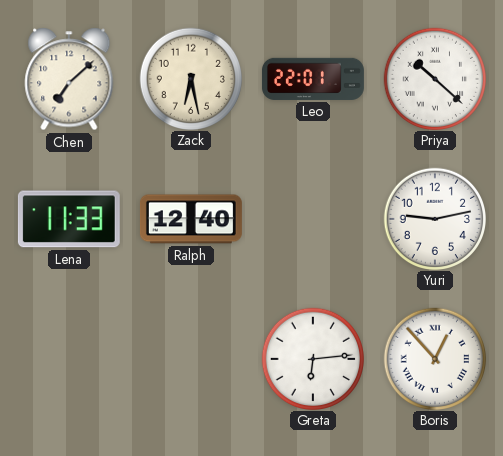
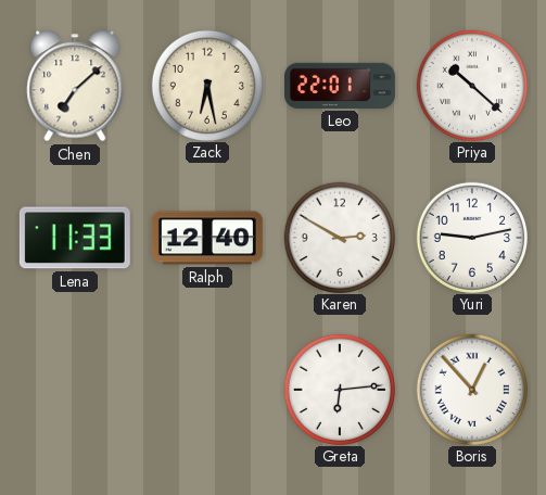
Karen: none -> 2:50 (339, 237)
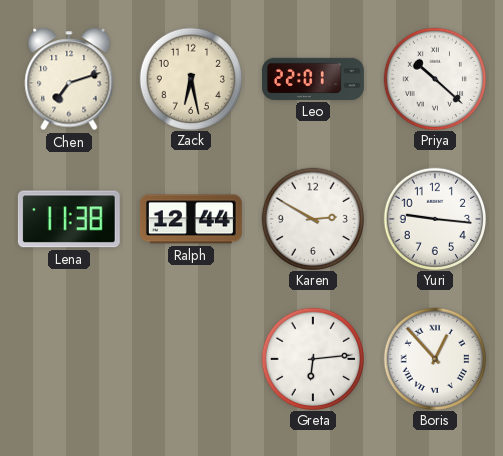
Chen: 7:08 -> 7:12 (69, 79)
Lena: 11:33 -> 11:38 (69, 219)
Ralph: 12:40 -> 12:44 (191, 219)
Yuri: 9:13 -> 9:16 (434, 218)
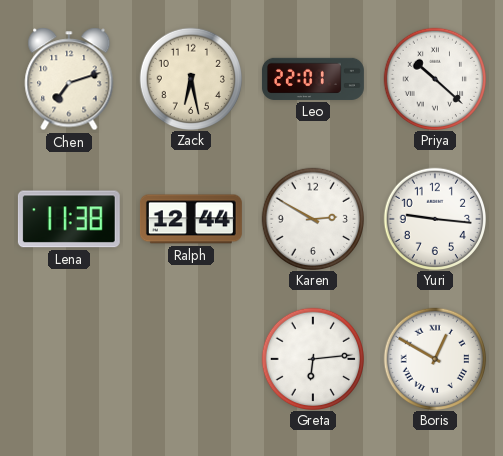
Boris: 12:53 -> 12:50 (434, 358)
